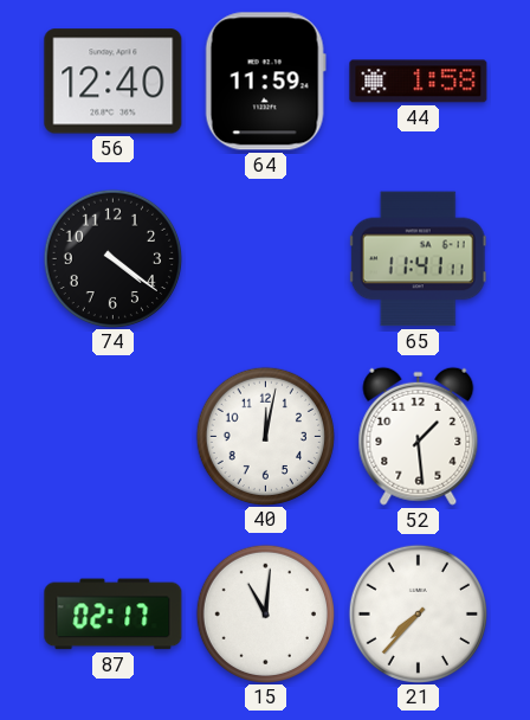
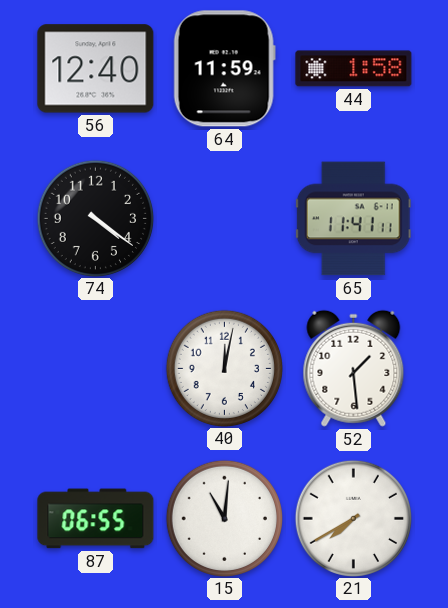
87: 02:17 -> 06:55 (96, 519)
21: 7:37 -> 7:40 (353, 518)
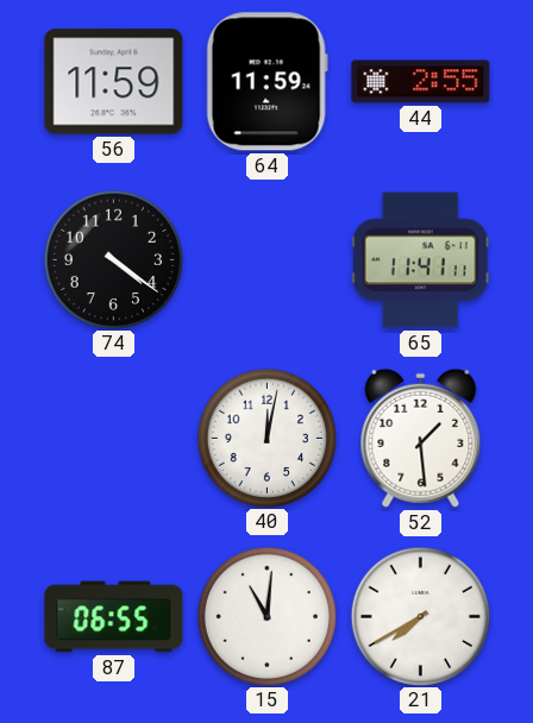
56: 12:40 -> 11:59 (114, 82)
44: 1:58 -> 2:55 (421, 82)
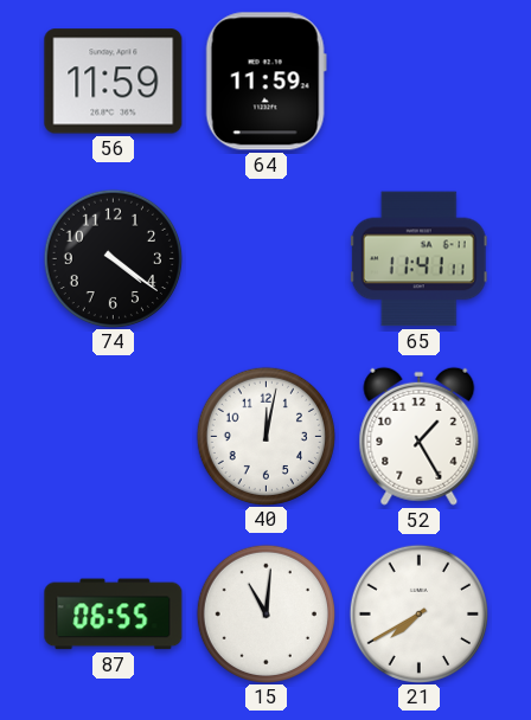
44: 2:55 -> none (421, 82)
52: 1:29 -> 1:25 (420, 436)
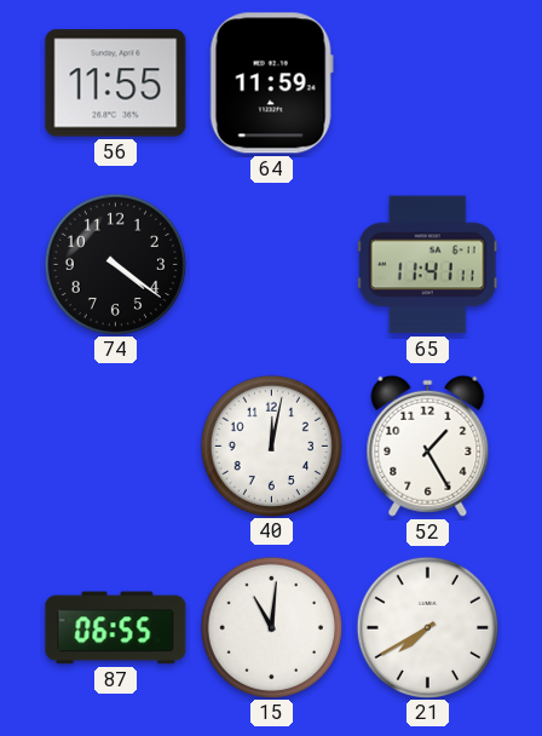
56: 11:59 -> 11:55 (116, 84)
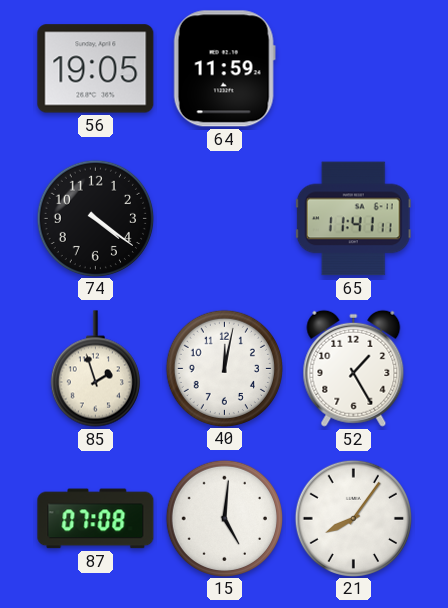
56: 11:55 -> 19:05 (96, 69)
85: none -> 1:57 (95, 369)
87: 06:55 -> 07:08 (96, 519)
15: 11:01 -> 5:01 (224, 518)
21: 7:40 -> 8:06 (353, 518)
